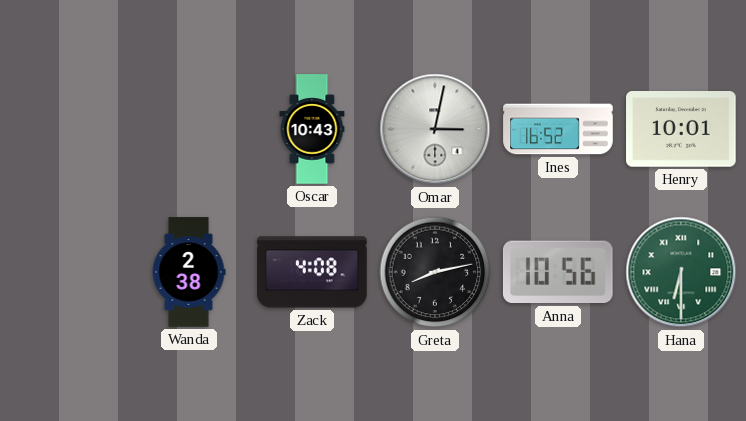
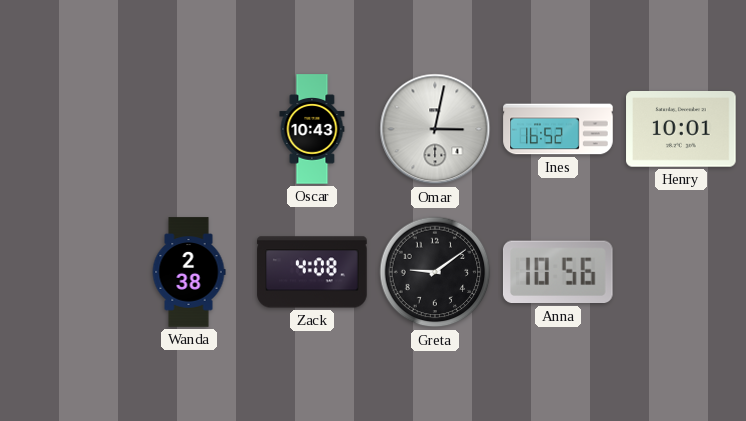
Greta: 8:13 -> 9:09 (435, 272)
Hana: 6:30 -> none (681, 272)
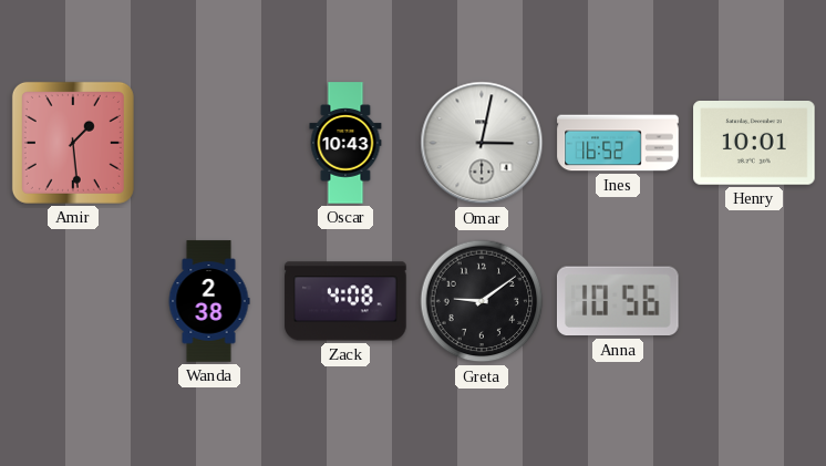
Amir: none -> 1:29 (73, 143)
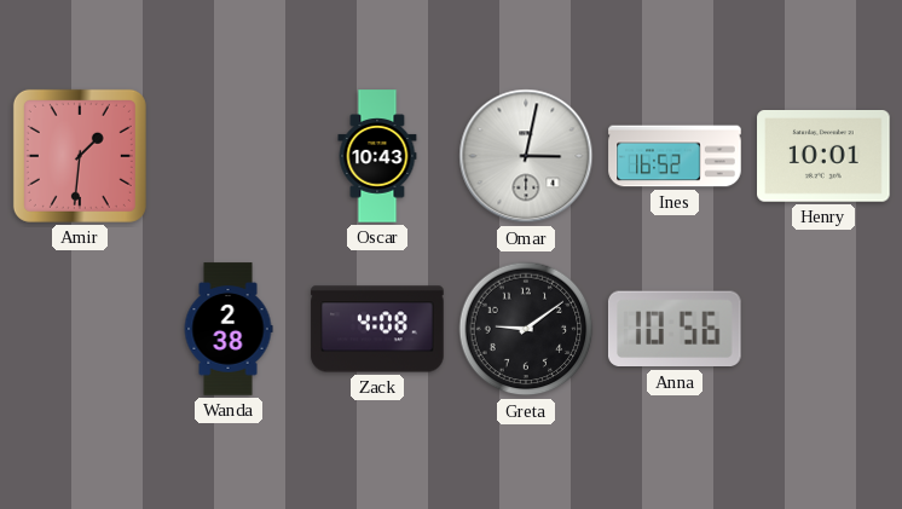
Amir: 1:29 -> 1:31 (80, 156)
